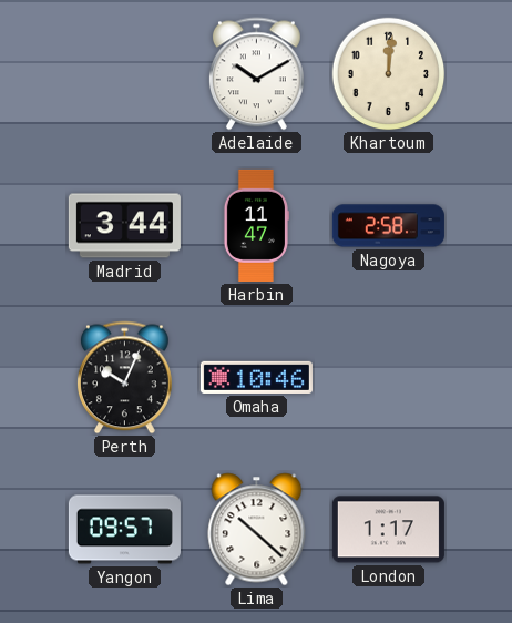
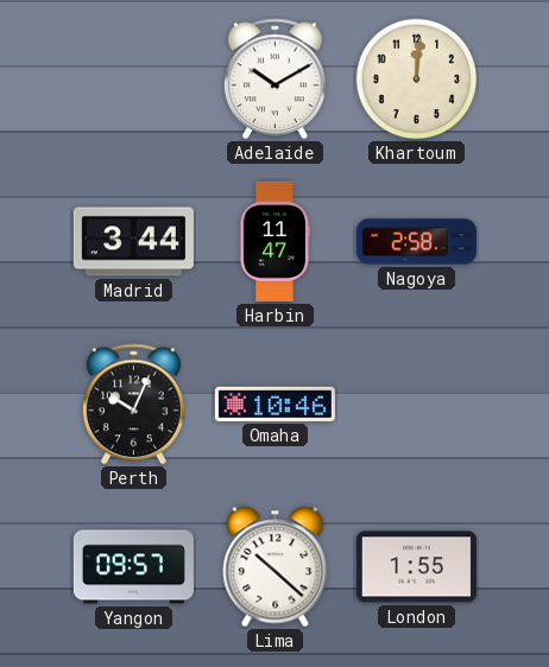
London: 1:17 -> 1:55 (416, 567)
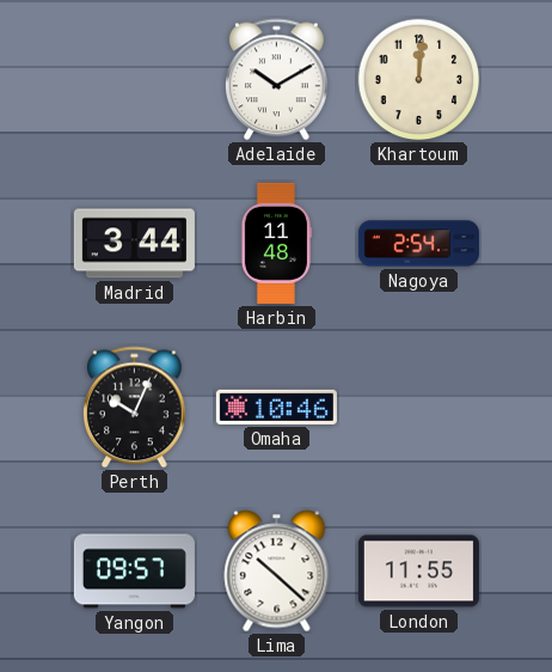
Harbin: 11:47 -> 11:48 (276, 243)
Nagoya: 2:58 -> 2:54 (418, 244)
London: 1:55 -> 11:55 (418, 572)
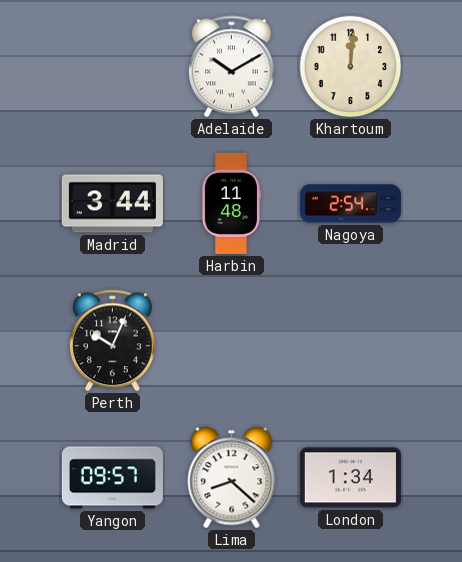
Omaha: 10:46 -> none (276, 407)
Lima: 10:22 -> 8:22 (232, 478)
London: 11:55 -> 1:34 (350, 478)
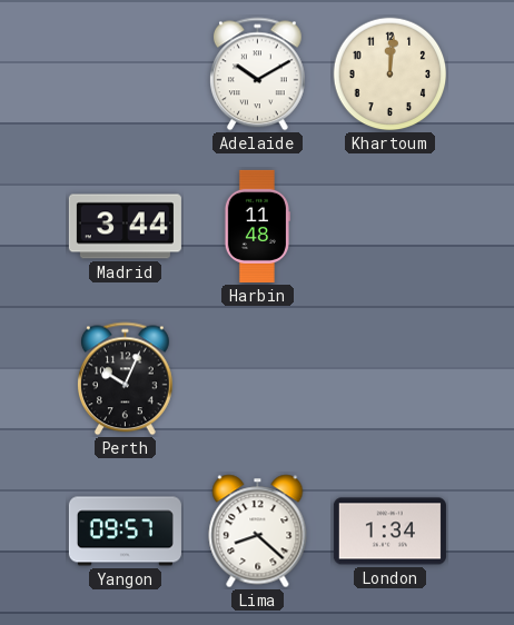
Nagoya: 2:54 -> none (350, 204)
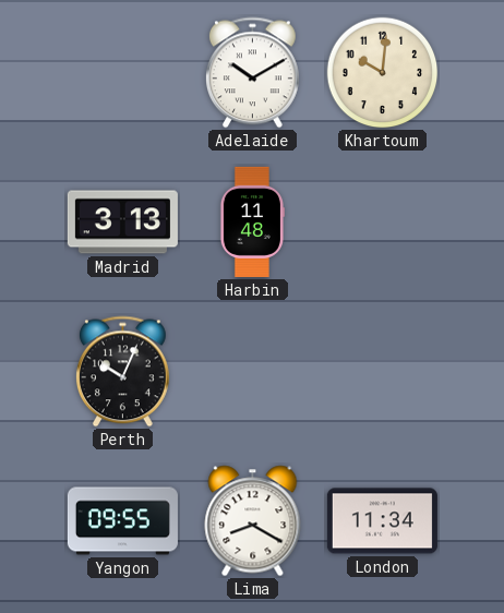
Khartoum: 12:01 -> 10:01 (383, 73)
Madrid: 3:44 -> 3:13 (122, 223)
Yangon: 09:57 -> 09:55 (122, 521)
Lima: 8:22 -> 8:20 (253, 521)
London: 1:34 -> 11:34 (382, 521)
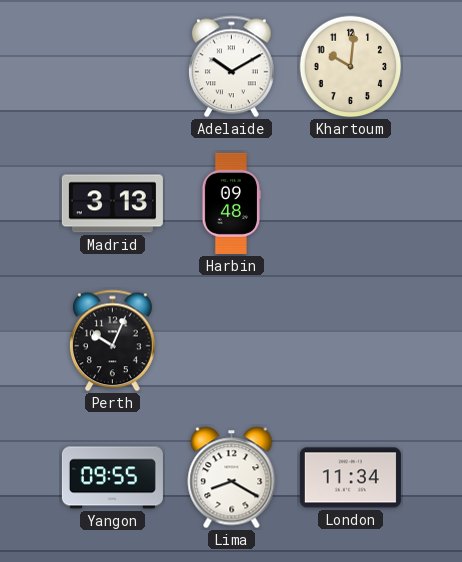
Harbin: 11:48 -> 09:48 (231, 203)
